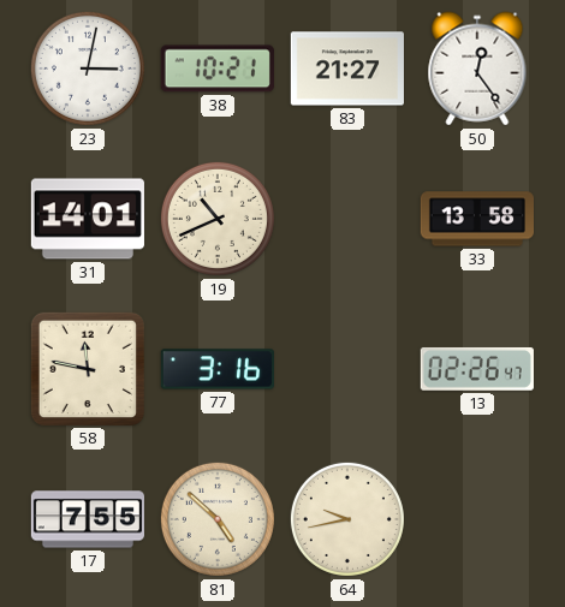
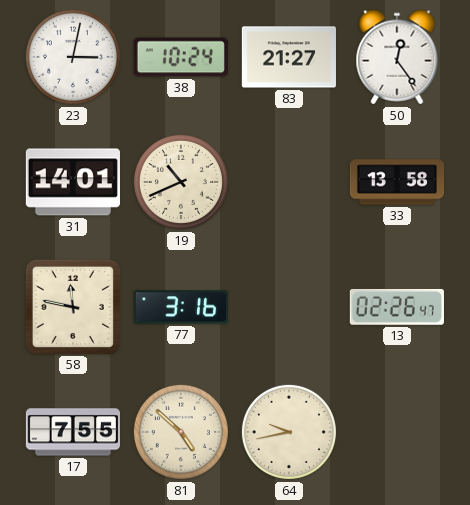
38: 10:21 -> 10:24 (181, 57)
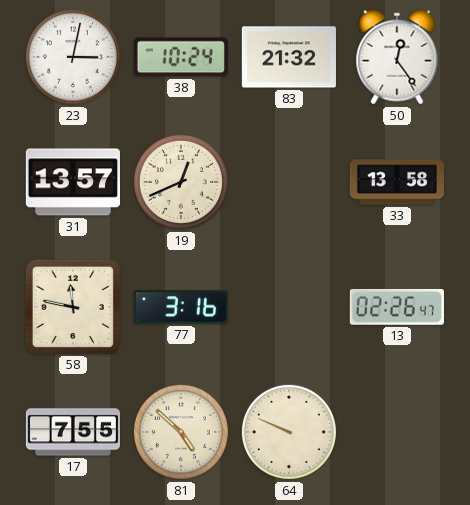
83: 21:27 -> 21:32 (288, 57)
31: 14:01 -> 13:57 (72, 182)
19: 10:41 -> 12:41 (181, 182)
64: 9:43 -> 9:49 (289, 432)
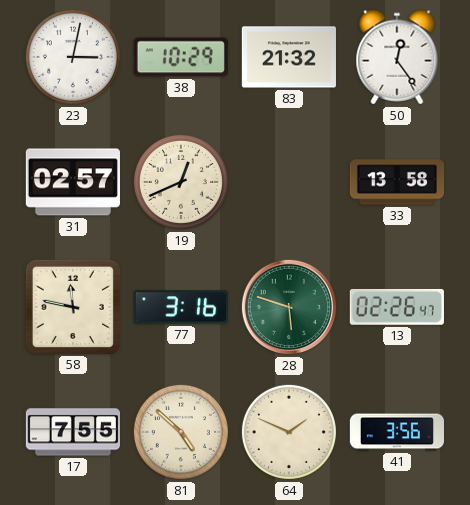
38: 10:24 -> 10:29 (181, 57)
31: 13:57 -> 02:57 (72, 182)
28: none -> 5:48 (289, 307)
64: 9:49 -> 1:49 (289, 432)
41: none -> 3:56 (396, 432)
